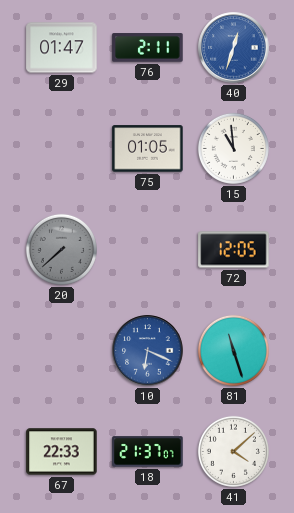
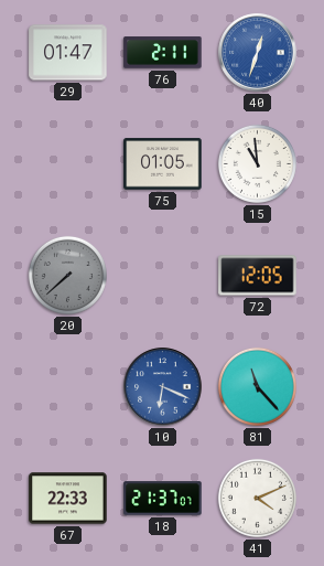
81: 11:27 -> 11:23 (257, 386)
41: 4:08 -> 4:11 (257, 498)
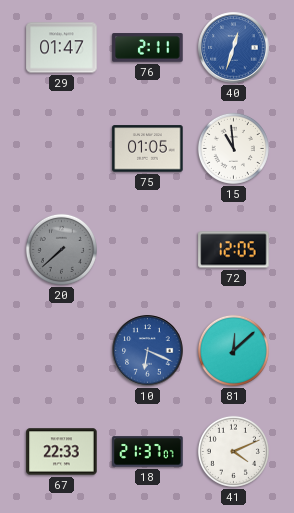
81: 11:23 -> 12:08 (233, 350)
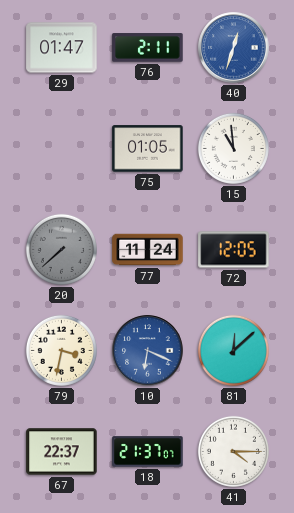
77: none -> 11:24 (148, 250)
79: none -> 3:32 (61, 350)
67: 22:33 -> 22:37 (62, 452)
41: 4:11 -> 4:15 (233, 451)
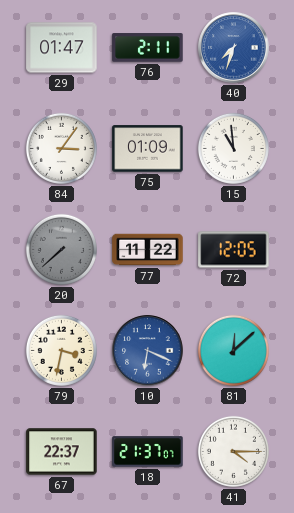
40: 12:33 -> 7:33 (234, 48)
84: none -> 3:06 (61, 148)
75: 01:05 -> 01:09 (148, 149)
77: 11:24 -> 11:22 (148, 250)
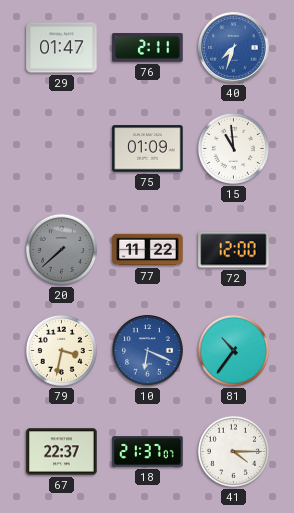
84: 3:06 -> none (61, 148)
72: 12:05 -> 12:00 (234, 250)
81: 12:08 -> 10:36 (233, 350)
